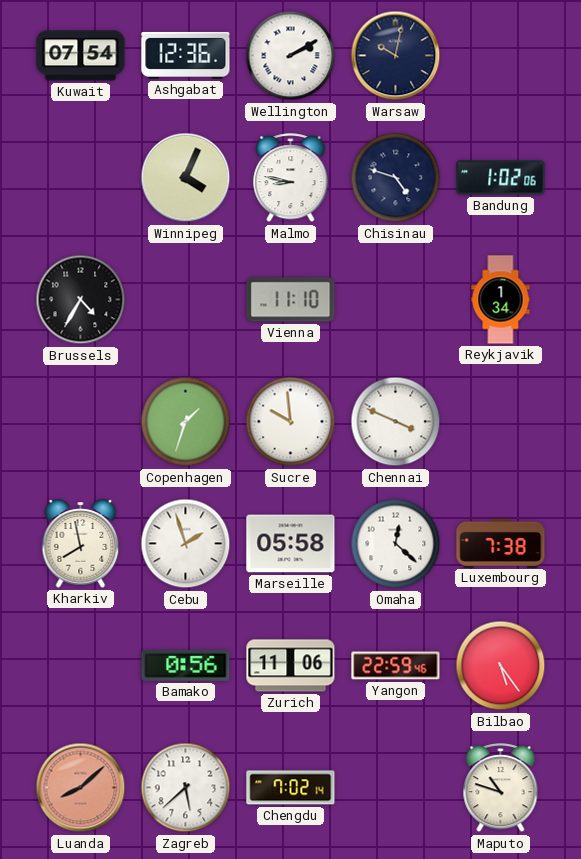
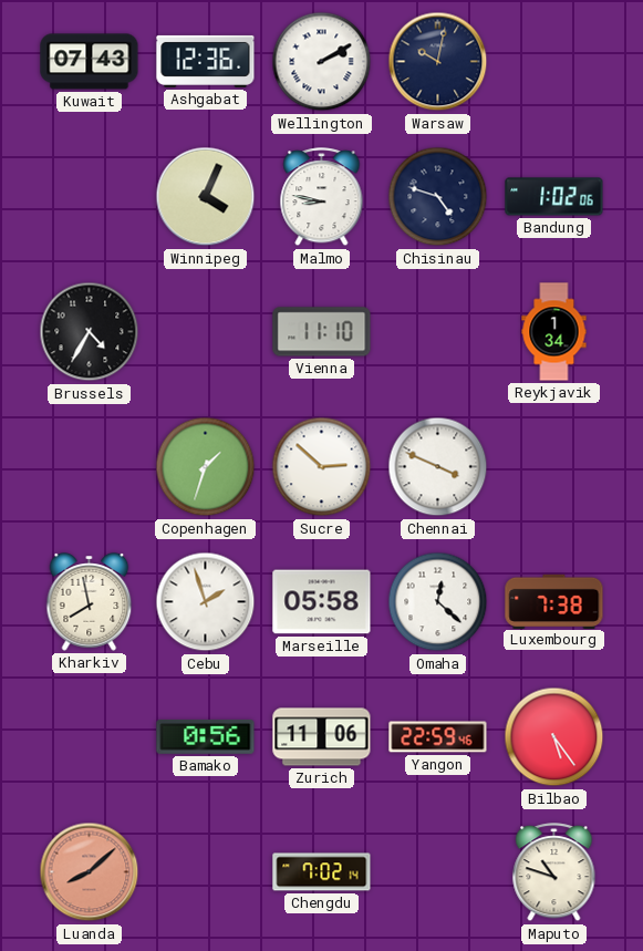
Kuwait: 07:54 -> 07:43 (90, 62)
Sucre: 9:59 -> 2:52 (322, 467)
Zagreb: 5:38 -> none (186, 788)
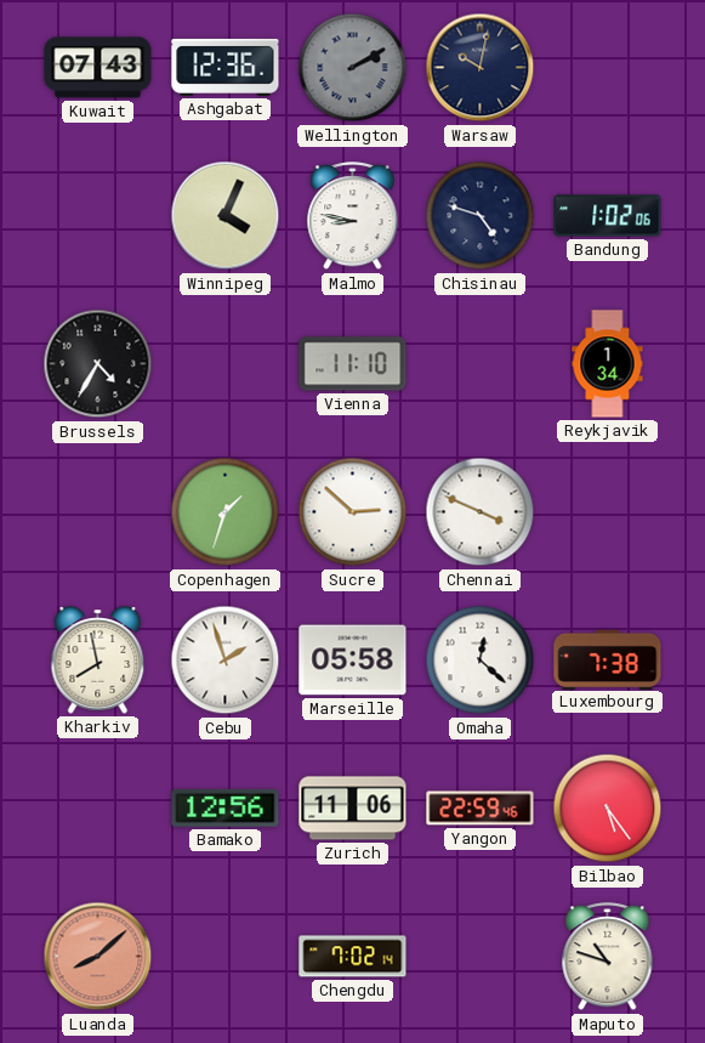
Wellington dial: white -> grey (353, 68)
Bamako: 0:56 -> 12:56 (226, 807)
